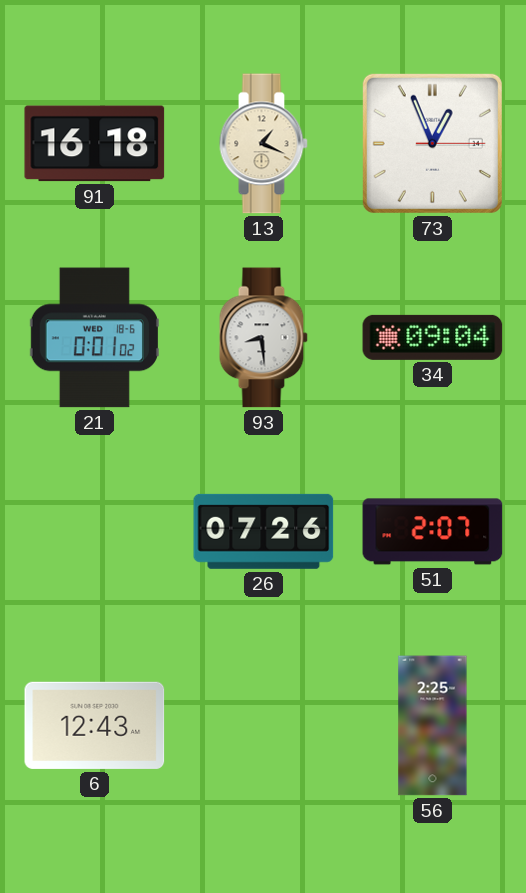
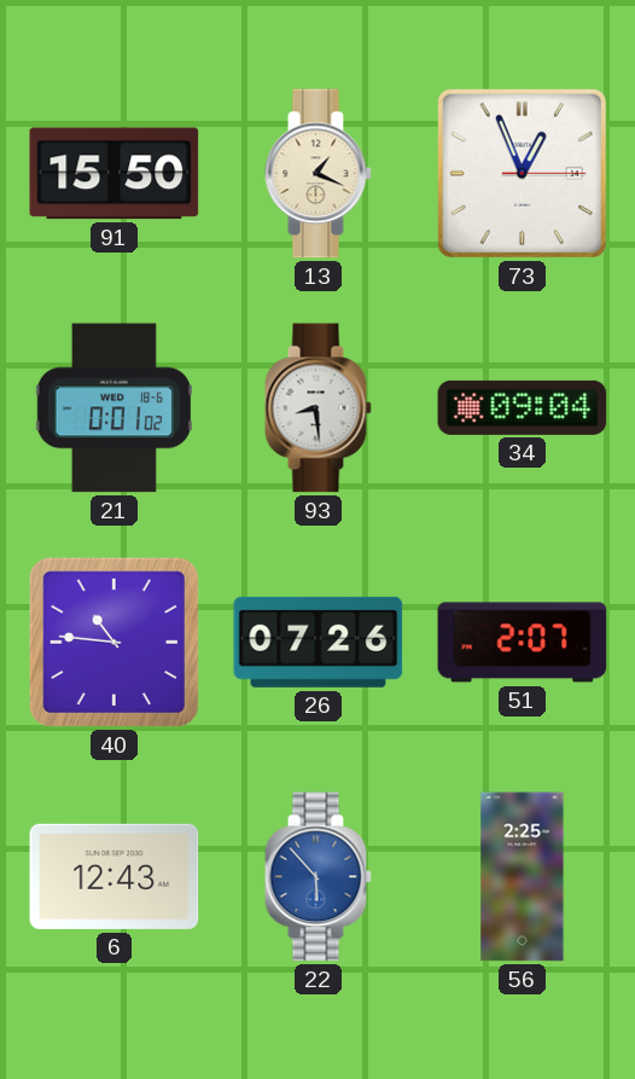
91: 16:18 -> 15:50 (115, 174)
40: none -> 10:46 (113, 642)
22: none -> 5:53 (317, 877)
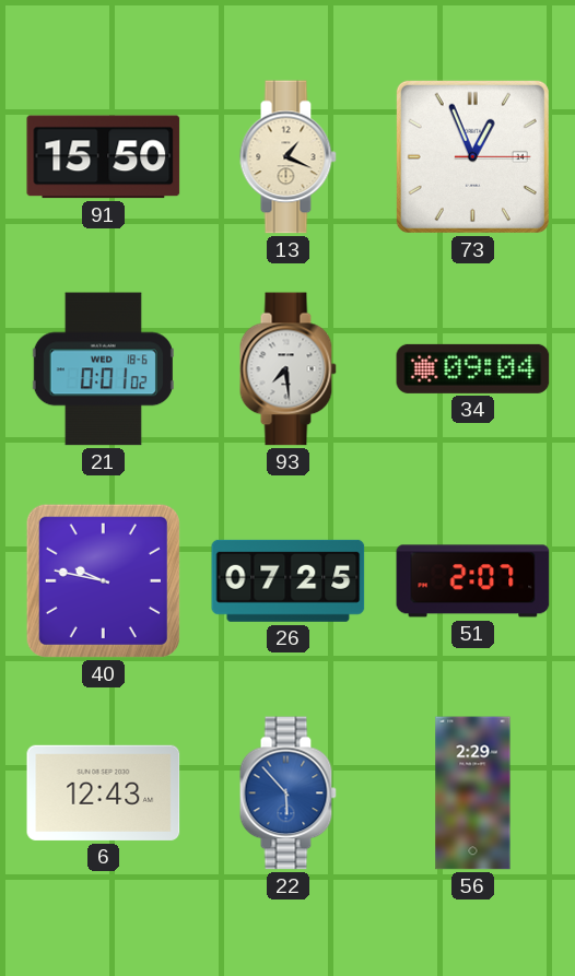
93: 8:29 -> 7:29 (287, 369)
40: 10:46 -> 9:47 (103, 580)
26: 07:26 -> 07:25 (289, 580)
56: 2:25 -> 2:29 (473, 793)
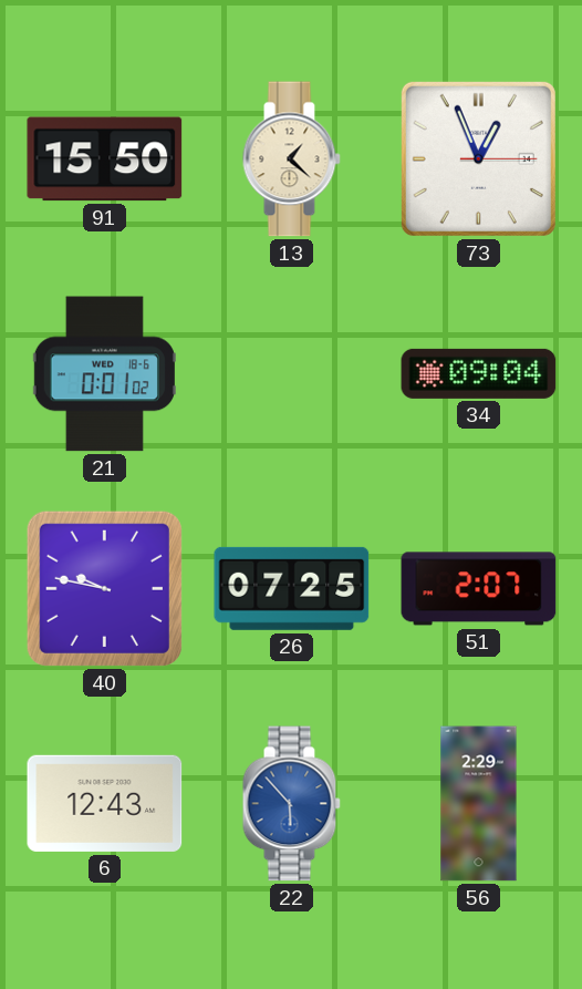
13: 1:19 -> 1:22 (291, 159)
93: 7:29 -> none (287, 369)
